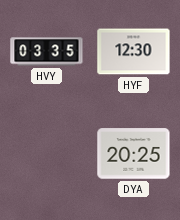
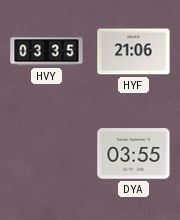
HYF: 12:30 -> 21:06 (134, 52)
DYA: 20:25 -> 03:55 (134, 154)
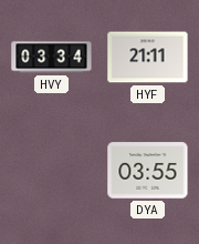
HVY: 03:35 -> 03:34 (52, 58)
HYF: 21:06 -> 21:11 (148, 58)
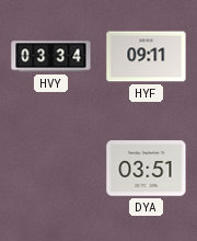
HYF: 21:11 -> 09:11 (147, 57)
DYA: 03:55 -> 03:51 (147, 169)
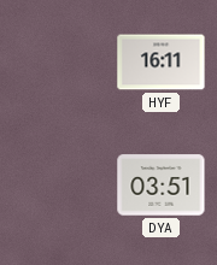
HVY: 03:34 -> none (51, 57)
HYF: 09:11 -> 16:11 (162, 63)
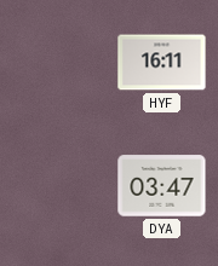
DYA: 03:51 -> 03:47 (162, 186)
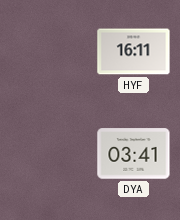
DYA: 03:47 -> 03:41 (134, 154)
